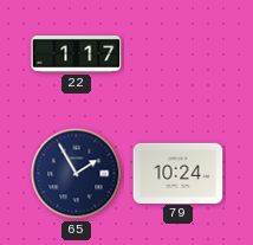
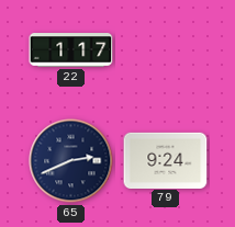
65: 1:55 -> 2:41 (71, 161)
79: 10:24 -> 9:24 (166, 160)
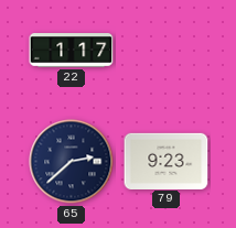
65: 2:41 -> 2:38 (72, 162)
79: 9:24 -> 9:23 (167, 161)
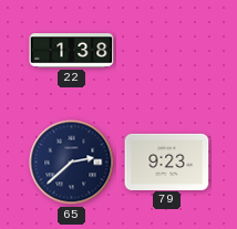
22: 1:17 -> 1:38 (72, 51)
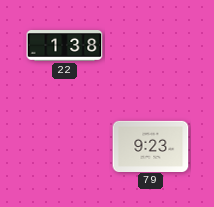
65: 2:38 -> none (72, 163)
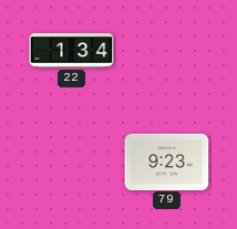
22: 1:38 -> 1:34 (72, 51)
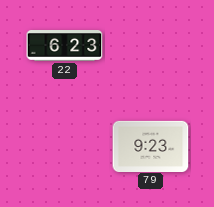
22: 1:34 -> 6:23 (65, 46)
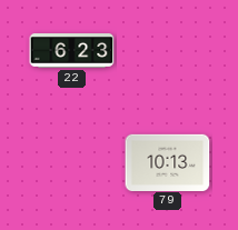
79: 9:23 -> 10:13 (168, 162)
